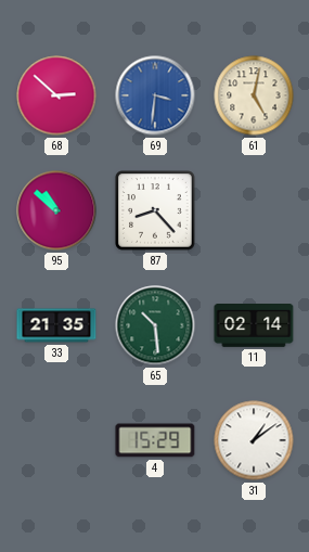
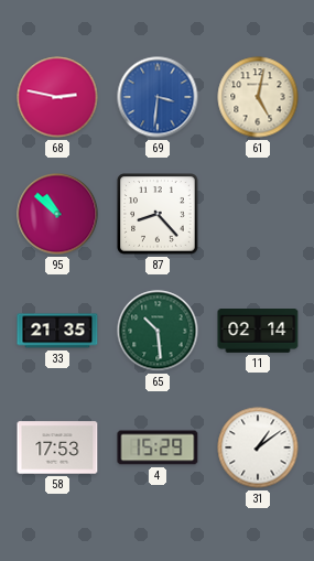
68: 2:52 -> 2:47 (57, 97)
58: none -> 17:53 (57, 447)
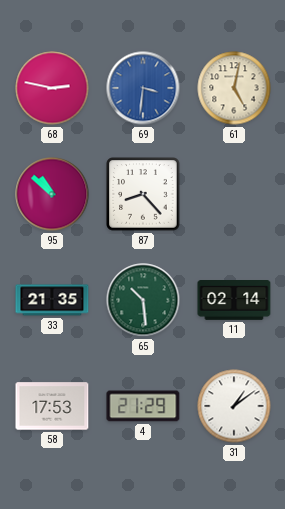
4: 15:29 -> 21:29 (143, 406)
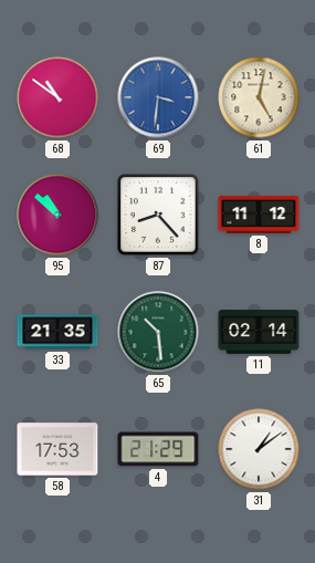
68: 2:47 -> 10:51 (57, 97)
8: none -> 11:12 (259, 215)
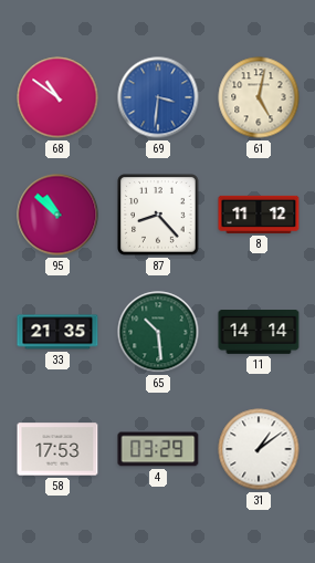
11: 02:14 -> 14:14 (259, 333)
4: 21:29 -> 03:29 (158, 449)
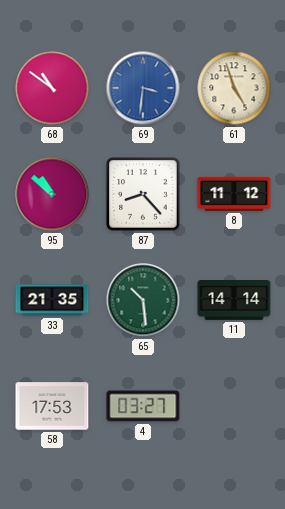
61: 5:02 -> 4:57 (234, 88)
4: 03:29 -> 03:27 (143, 406)
31: 1:09 -> none (259, 449)
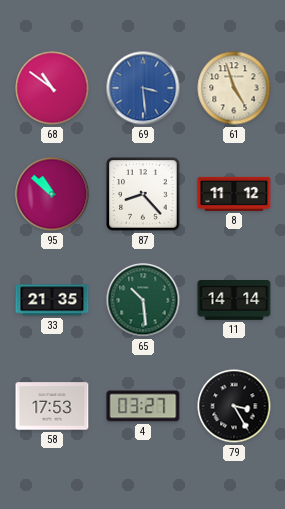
69: 3:31 -> 3:29 (143, 88)
79: none -> 3:25 (234, 406)
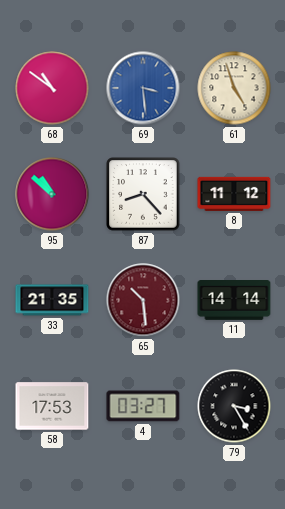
65 dial: green -> burgundy (143, 300)
